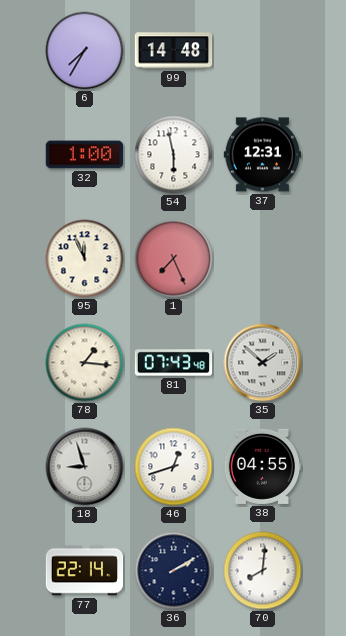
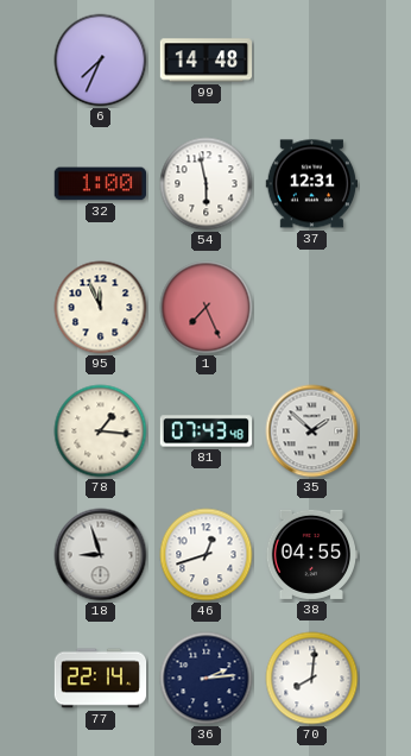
6: 7:35 -> 7:34 (101, 61)
36: 2:10 -> 2:14 (207, 679)
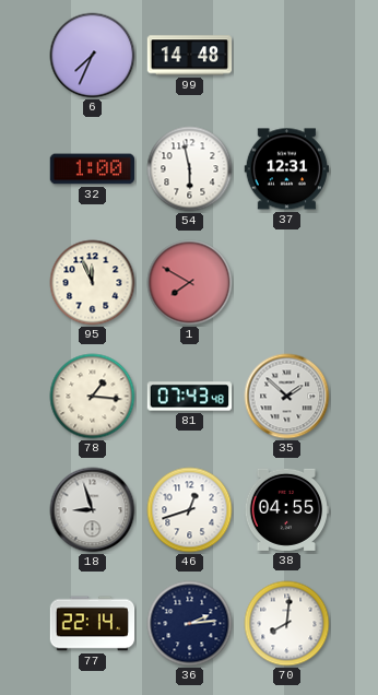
1: 7:26 -> 7:50 (190, 283)
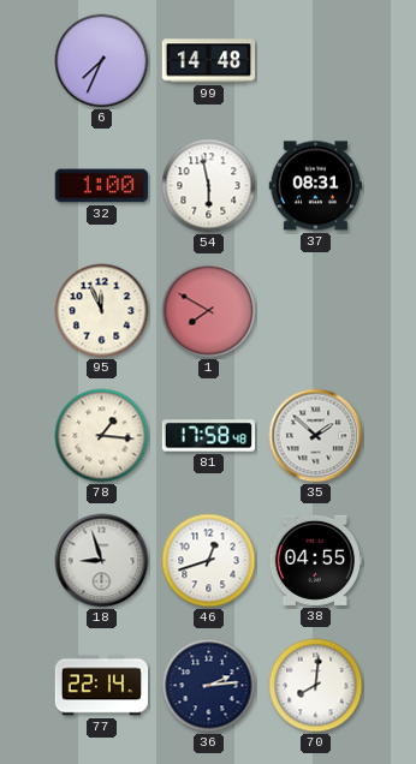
37: 12:31 -> 08:31 (316, 186)
81: 07:43 -> 17:58 (209, 436)
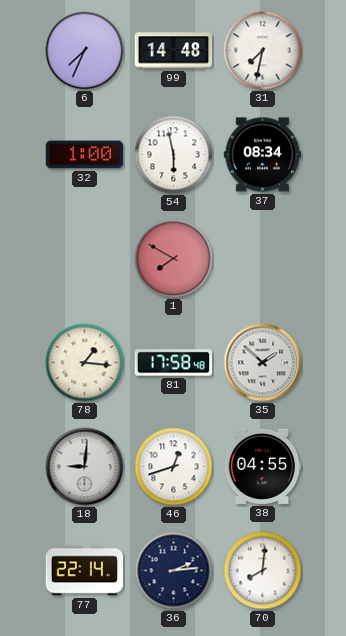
31: none -> 7:32 (263, 51)
37: 08:31 -> 08:34 (263, 155)
95: 11:56 -> none (102, 311)
18: 8:57 -> 9:01 (85, 467)
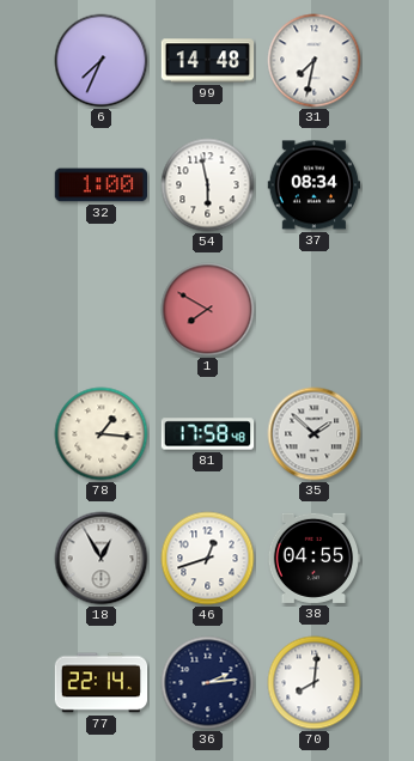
18: 9:01 -> 12:55 (102, 559)
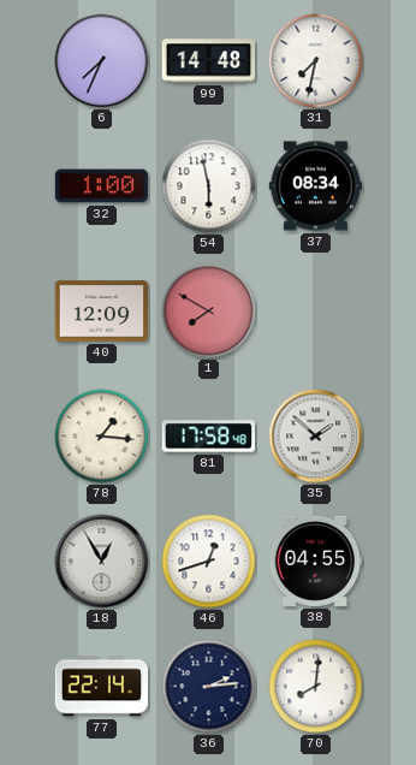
40: none -> 12:09 (102, 312)
